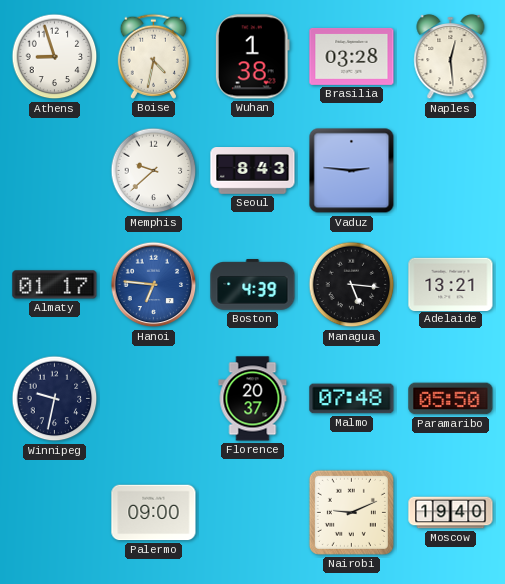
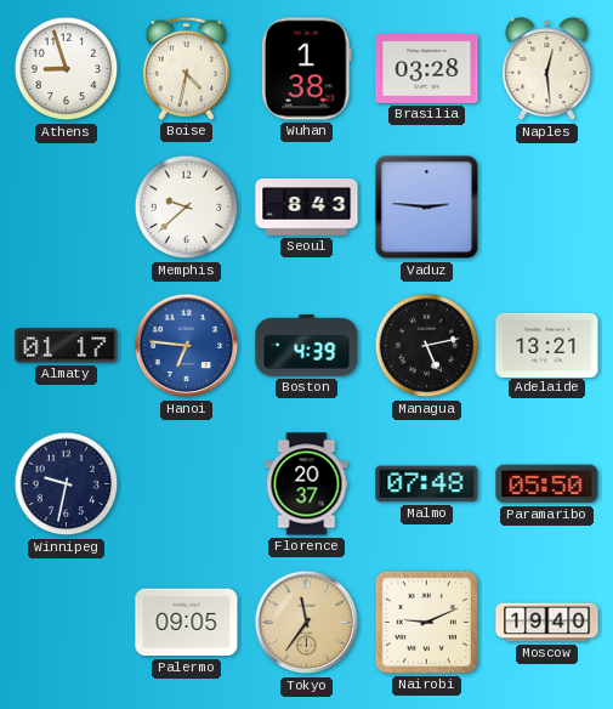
Managua: 5:16 -> 5:13 (427, 346)
Palermo: 09:00 -> 09:05 (187, 623)
Tokyo: none -> 11:36 (307, 623)
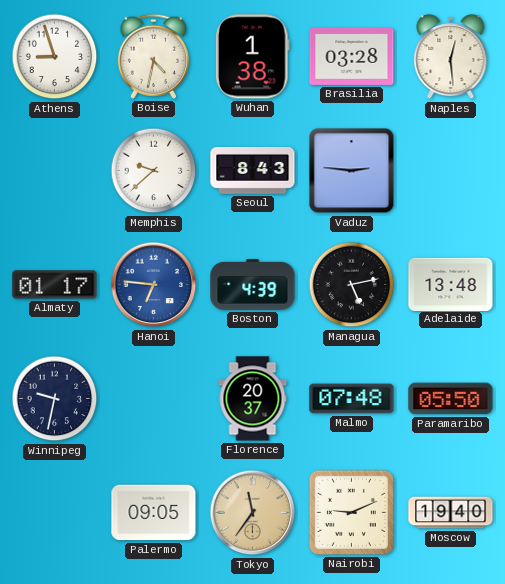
Adelaide: 13:21 -> 13:48 (451, 284)
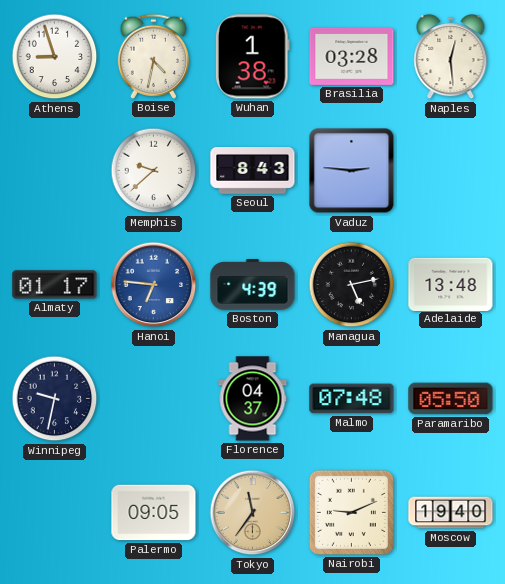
Florence: 20:37 -> 04:37 (253, 399)
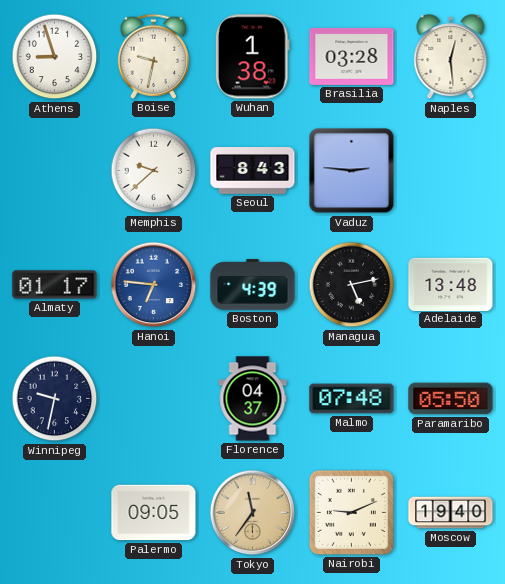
Boise: 4:32 -> 9:32 (153, 56)
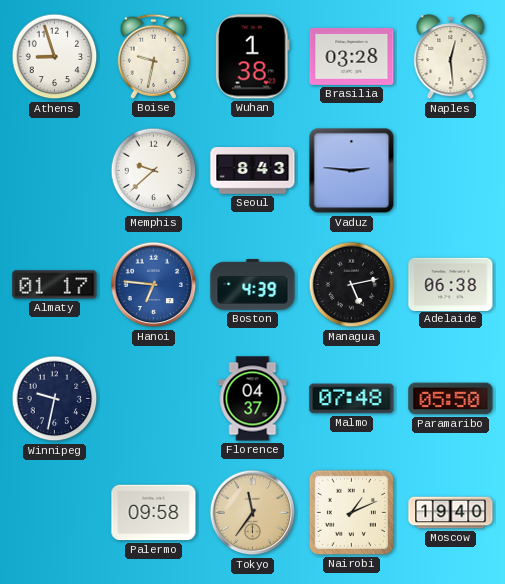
Adelaide: 13:48 -> 06:38 (451, 284)
Palermo: 09:05 -> 09:58 (154, 513)
Nairobi: 9:11 -> 1:11 (351, 512)
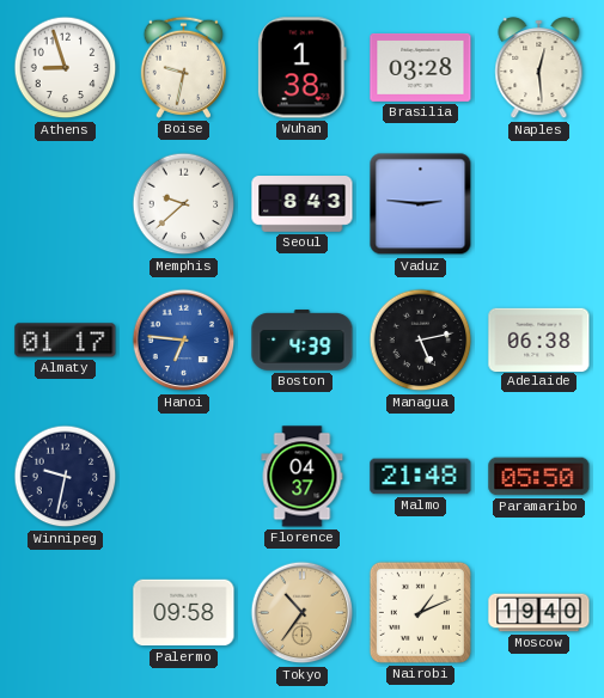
Malmo: 07:48 -> 21:48 (421, 477)
Tokyo: 11:36 -> 10:36 (303, 613)
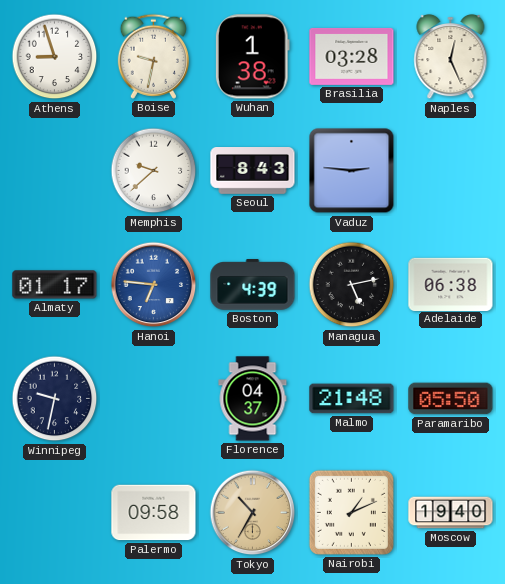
Naples: 12:29 -> 12:26 (451, 57)
Tokyo: 10:36 -> 10:35 (253, 513)
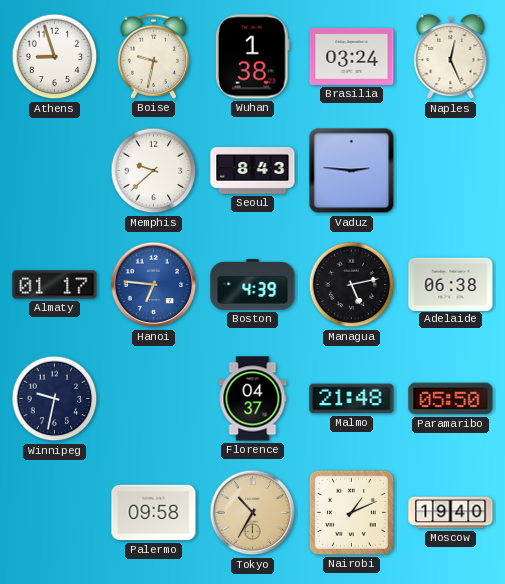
Brasilia: 03:28 -> 03:24 (352, 56)
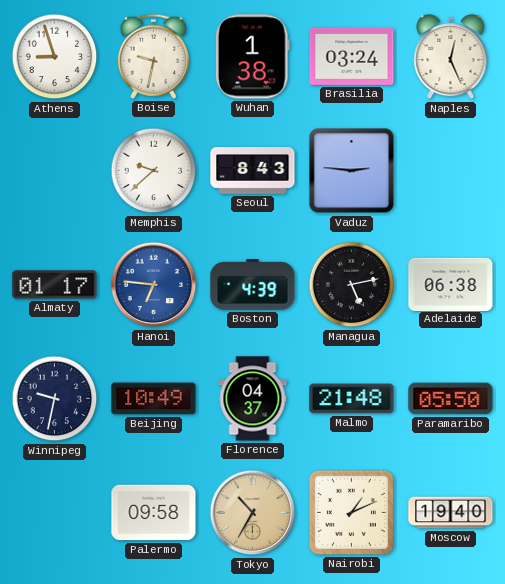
Beijing: none -> 10:49 (154, 399)
